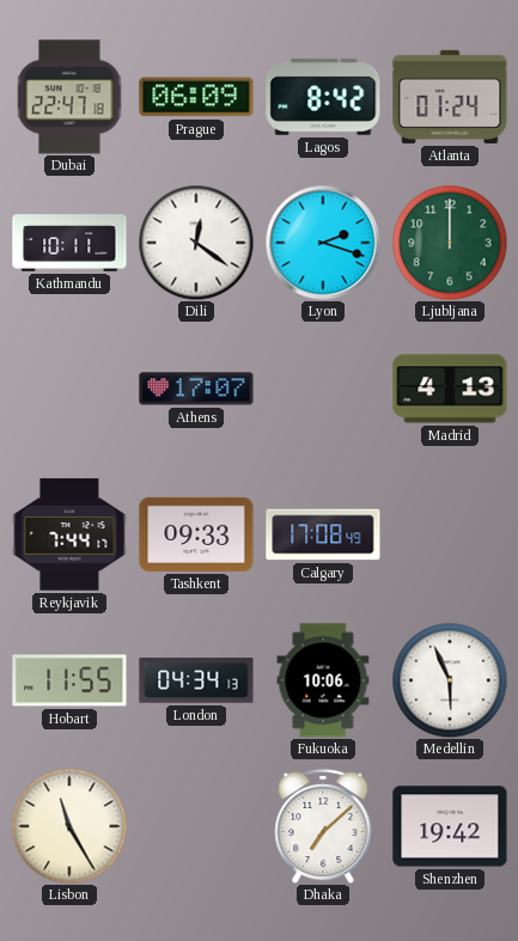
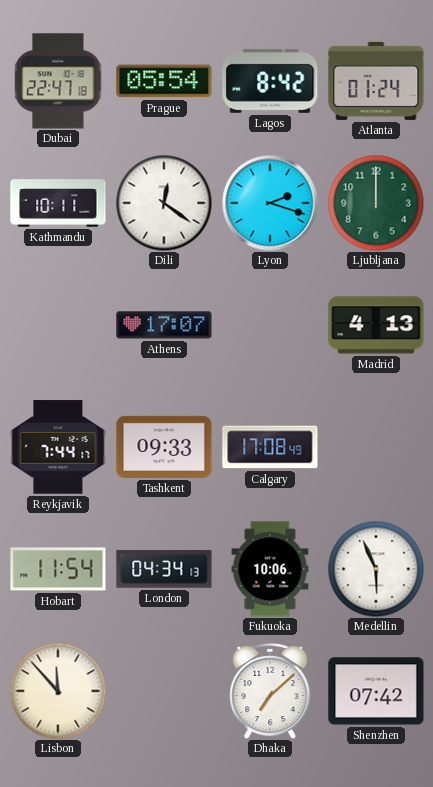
Prague: 06:09 -> 05:54 (164, 81)
Hobart: 11:55 -> 11:54 (58, 569)
Lisbon: 11:25 -> 11:53 (58, 691)
Shenzhen: 19:42 -> 07:42 (376, 691)
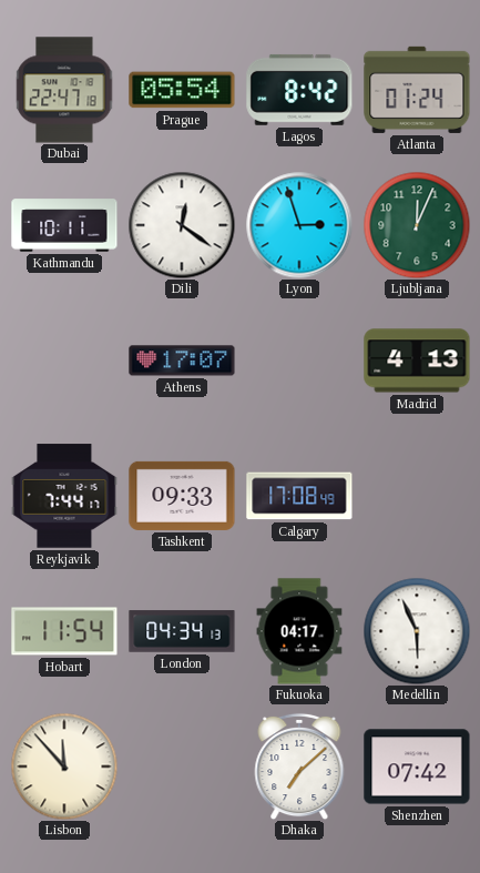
Lyon: 2:18 -> 2:57 (299, 225)
Ljubljana: 12:00 -> 12:04 (417, 225)
Fukuoka: 10:06 -> 04:17 (299, 631)
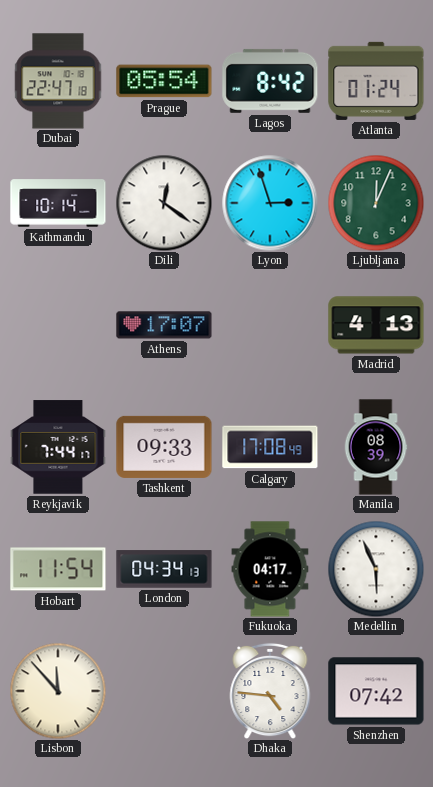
Kathmandu: 10:11 -> 10:14 (58, 203)
Manila: none -> 08:39 (376, 447)
Dhaka: 7:08 -> 4:46 (270, 691)
